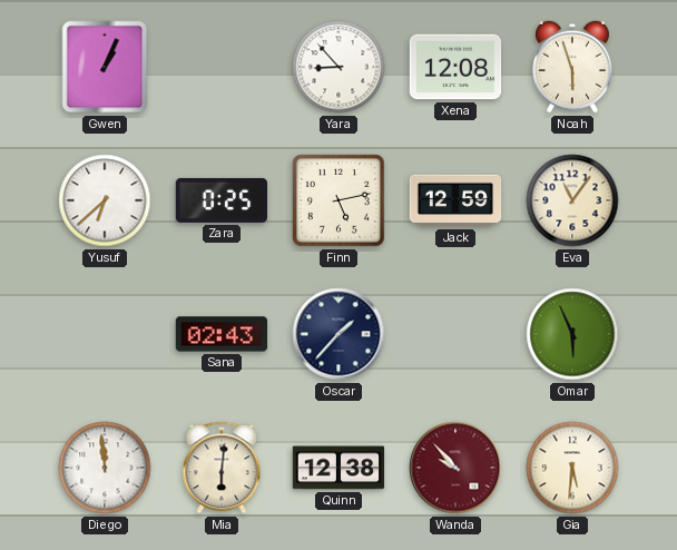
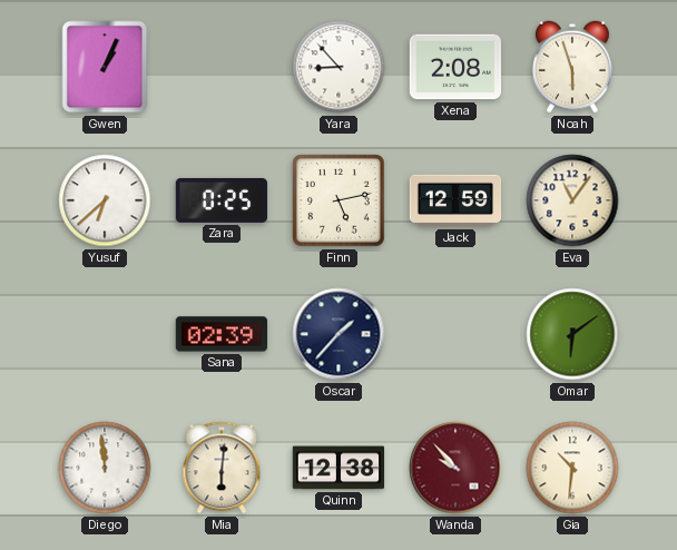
Xena: 12:08 -> 2:08 (455, 67)
Sana: 02:43 -> 02:39 (222, 334)
Omar: 5:56 -> 6:09 (572, 334)
Gia: 5:31 -> 10:31 (572, 468)
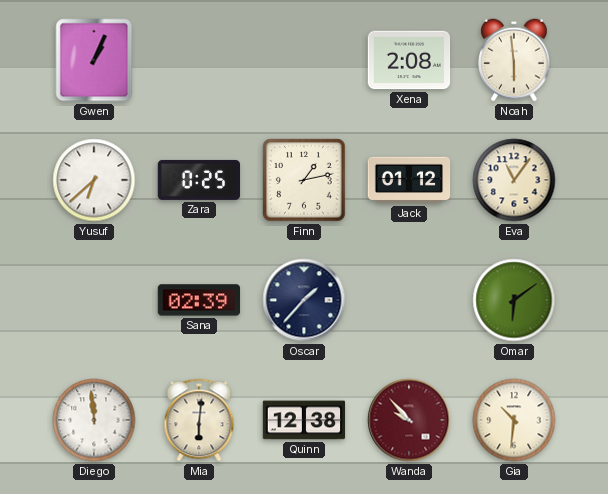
Yara: 8:53 -> none (338, 67)
Noah: 5:57 -> 5:59 (515, 60)
Finn: 5:13 -> 1:13 (304, 180)
Jack: 12:59 -> 01:12 (409, 180)
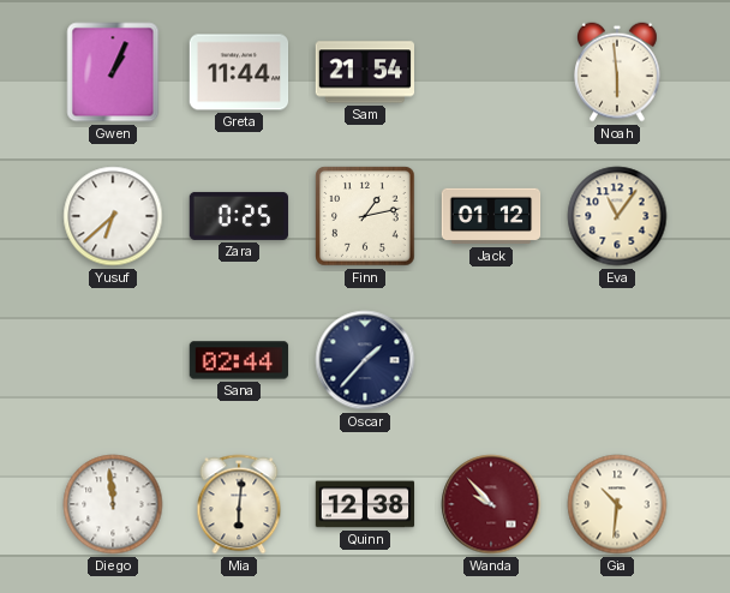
Greta: none -> 11:44 (239, 72)
Sam: none -> 21:54 (364, 72)
Xena: 2:08 -> none (409, 60)
Sana: 02:39 -> 02:44 (239, 360)
Omar: 6:09 -> none (514, 300)
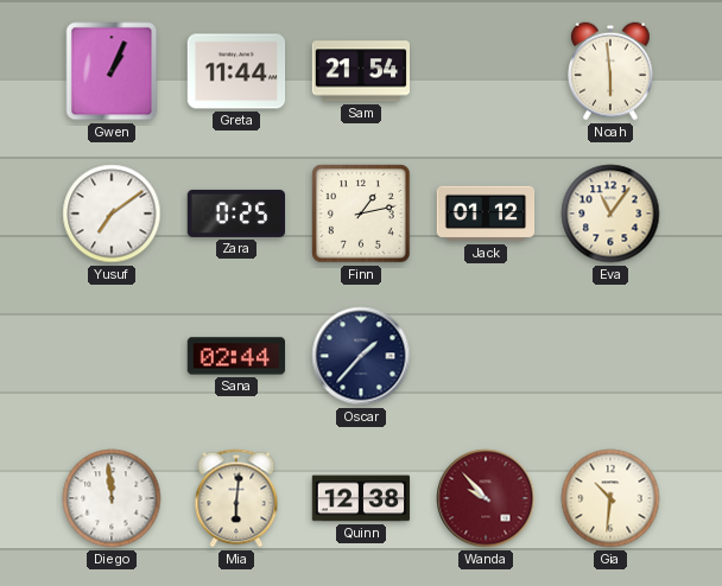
Yusuf: 6:38 -> 7:09 (112, 214)
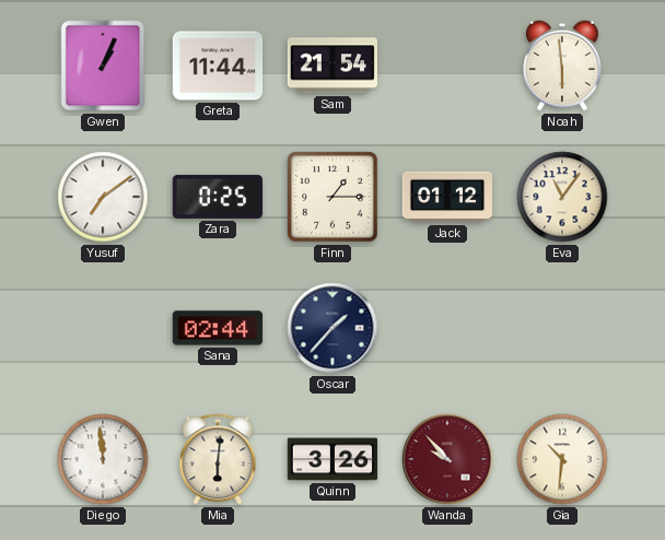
Finn: 1:13 -> 1:15 (332, 197)
Quinn: 12:38 -> 3:26 (332, 459)
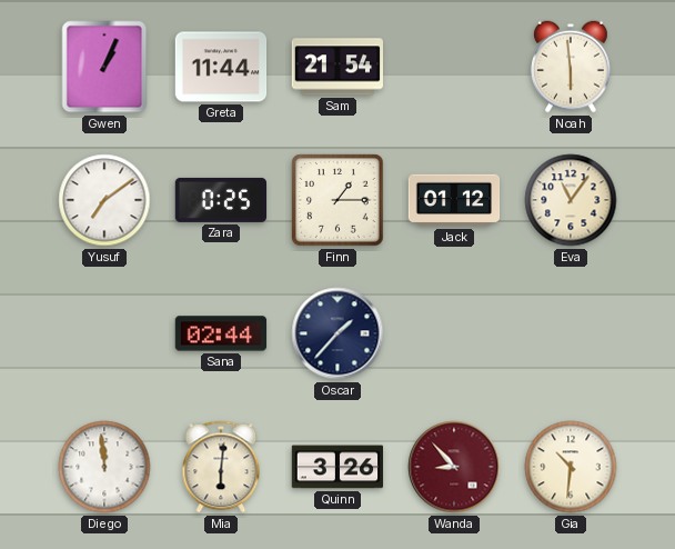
Wanda: 9:53 -> 8:53 (454, 467)
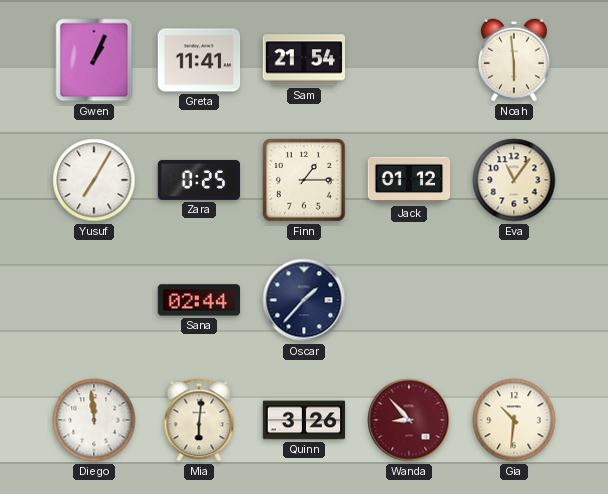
Greta: 11:44 -> 11:41 (199, 60)
Yusuf: 7:09 -> 7:05 (94, 180)
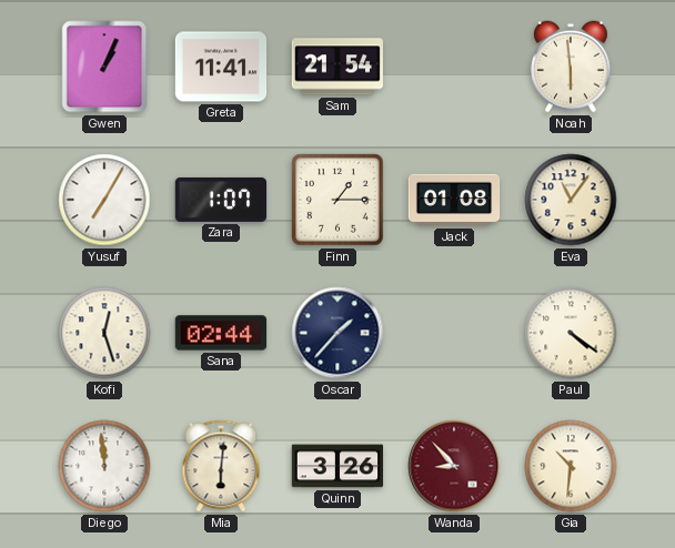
Zara: 0:25 -> 1:07 (221, 200)
Jack: 01:12 -> 01:08 (454, 200)
Kofi: none -> 12:27 (104, 333)
Paul: none -> 4:21 (571, 333)
